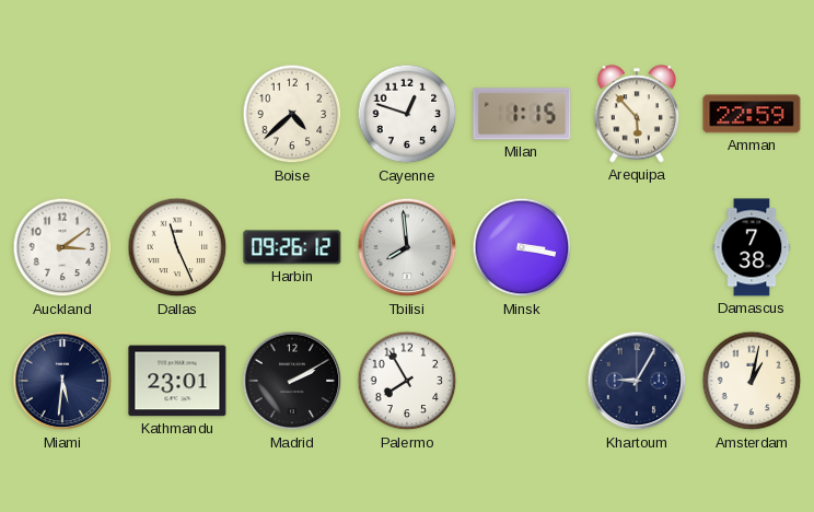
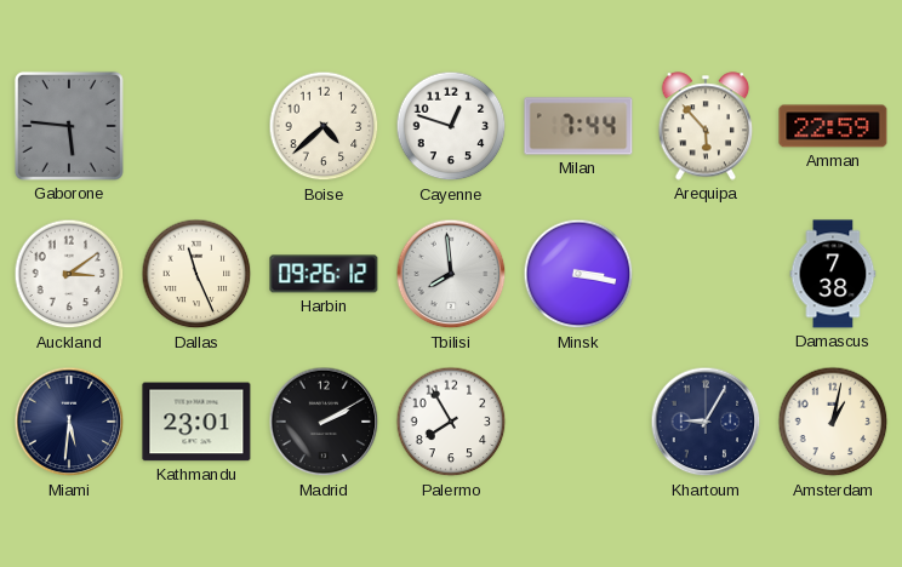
Gaborone: none -> 5:46 (69, 126)
Milan: 1:15 -> 7:44 (578, 126)
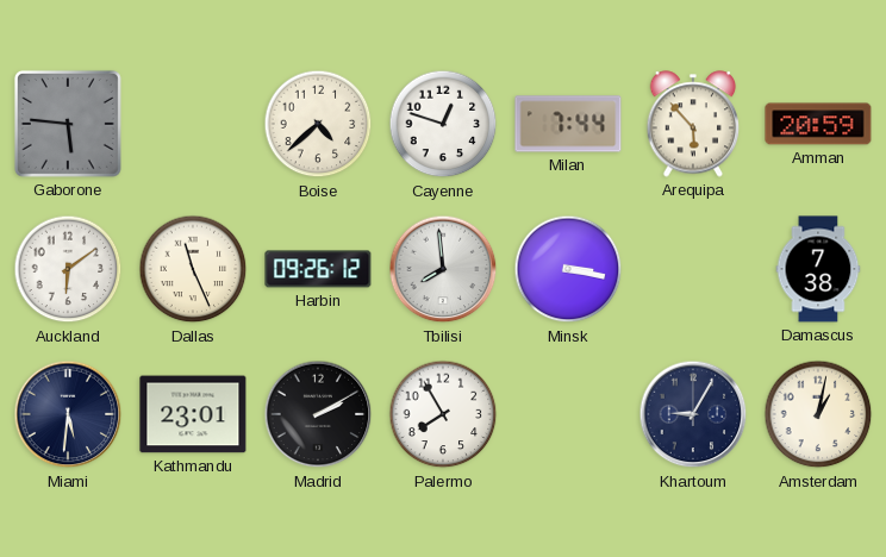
Amman: 22:59 -> 20:59 (818, 124)
Auckland: 3:09 -> 6:09 (68, 269)
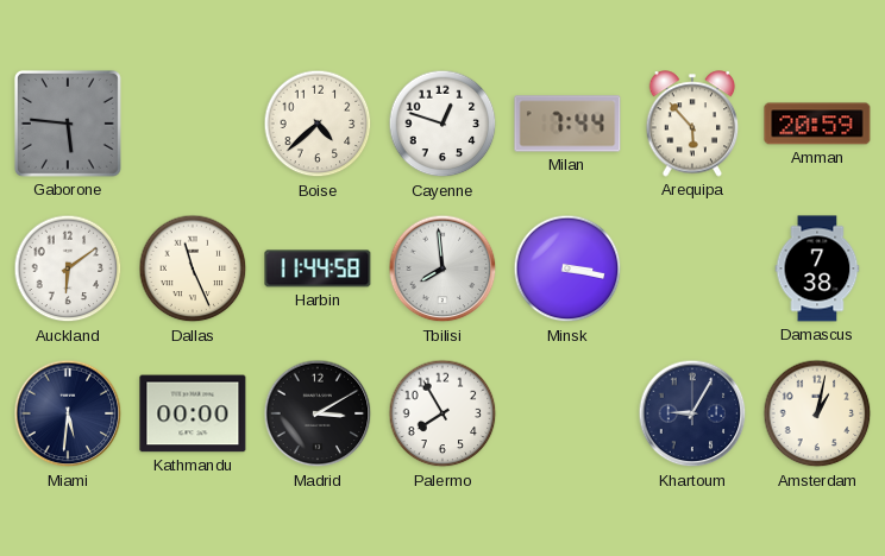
Harbin: 09:26 -> 11:44 (318, 268)
Kathmandu: 23:01 -> 00:00 (193, 413)
Madrid: 2:10 -> 3:10 (318, 413)
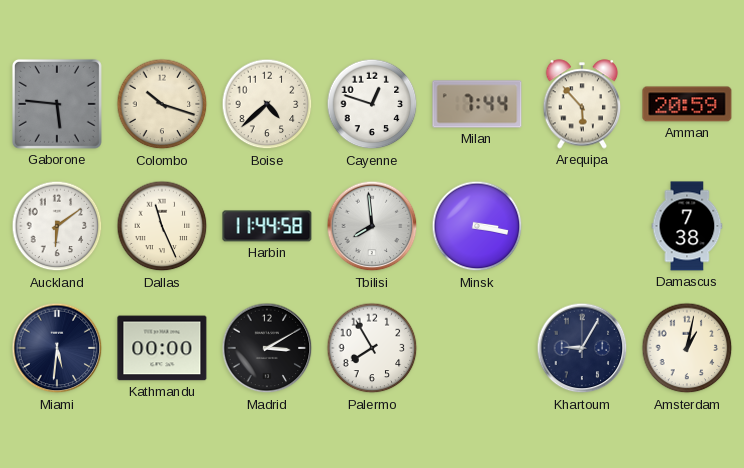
Colombo: none -> 10:18 (162, 104)
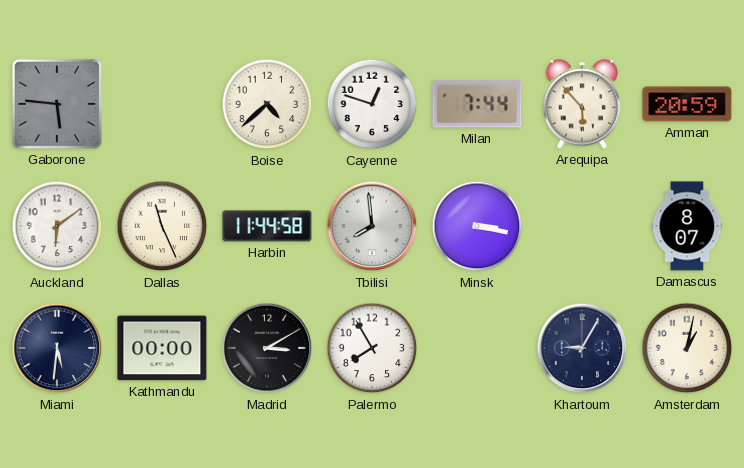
Colombo: 10:18 -> none (162, 104)
Damascus: 7:38 -> 8:07 (687, 226)
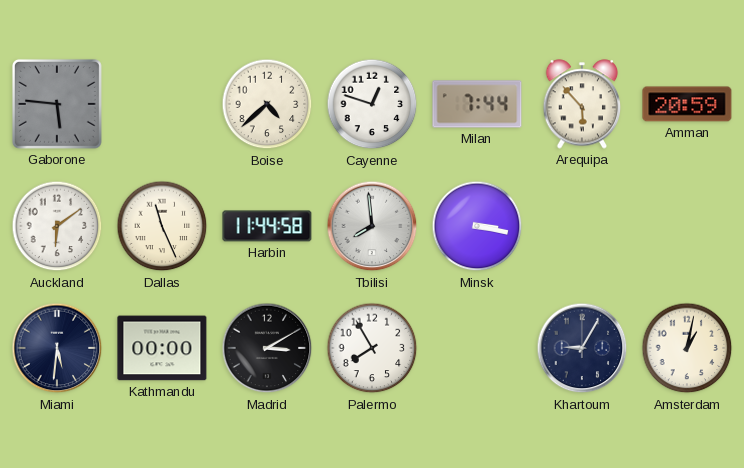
Damascus: 8:07 -> none (687, 226)
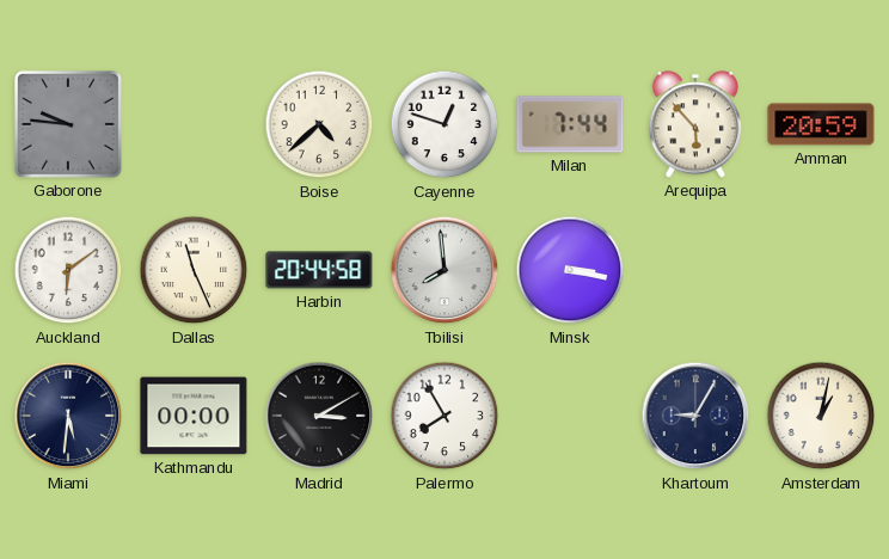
Gaborone: 5:46 -> 9:46 (68, 124)
Harbin: 11:44 -> 20:44 (319, 270)
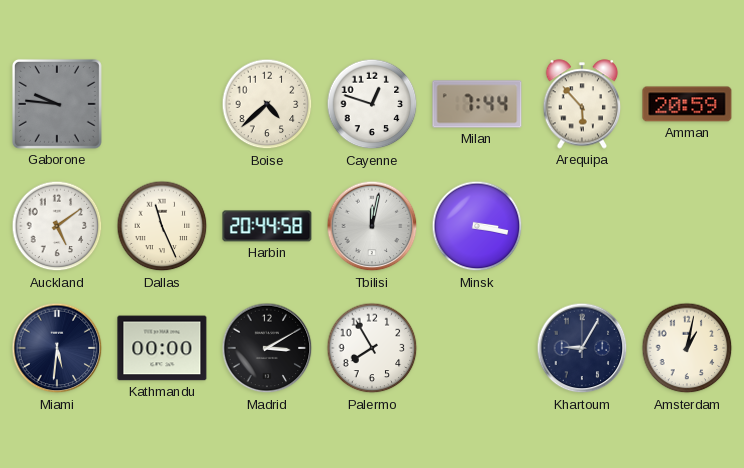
Auckland: 6:09 -> 5:09 (57, 226)
Tbilisi: 7:59 -> 12:02 (372, 226)
